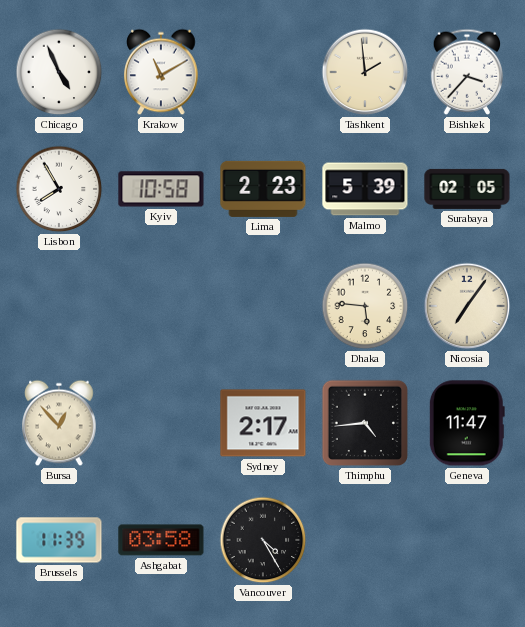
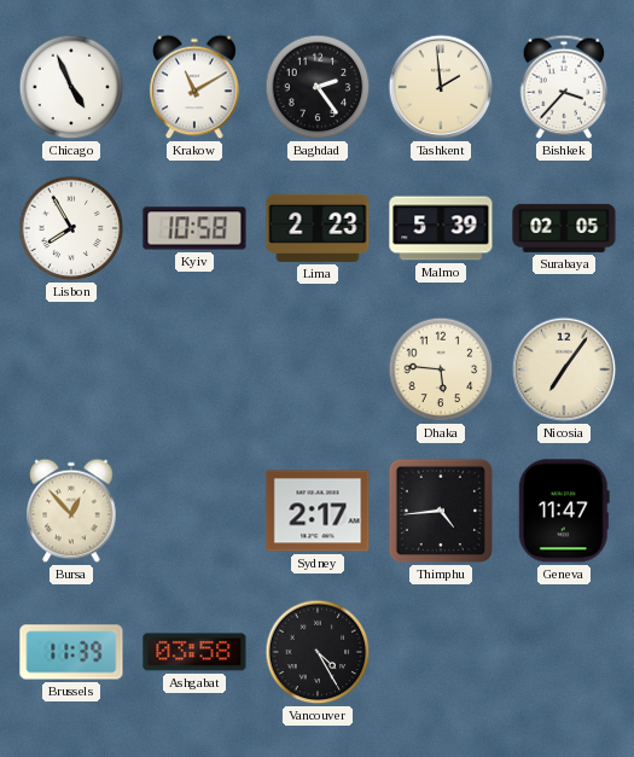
Baghdad: none -> 2:24 (318, 87)
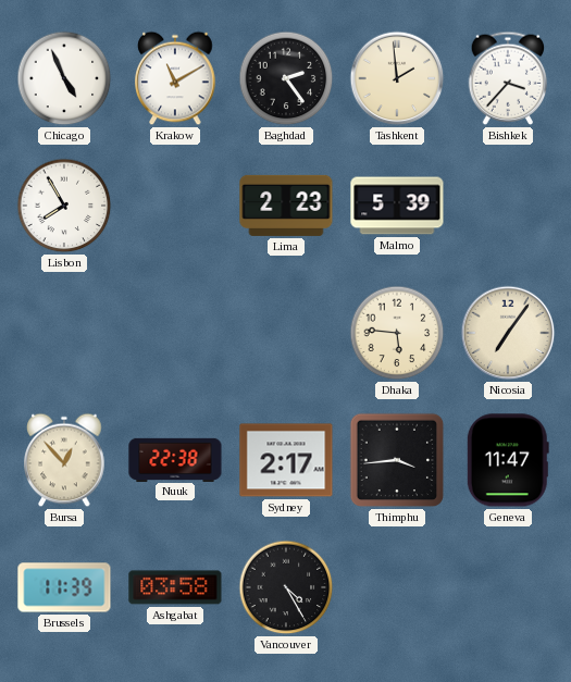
Kyiv: 10:58 -> none (194, 228)
Surabaya: 02:05 -> none (564, 228)
Nuuk: none -> 22:38 (175, 459)
Thimphu: 4:44 -> 3:44 (397, 460)
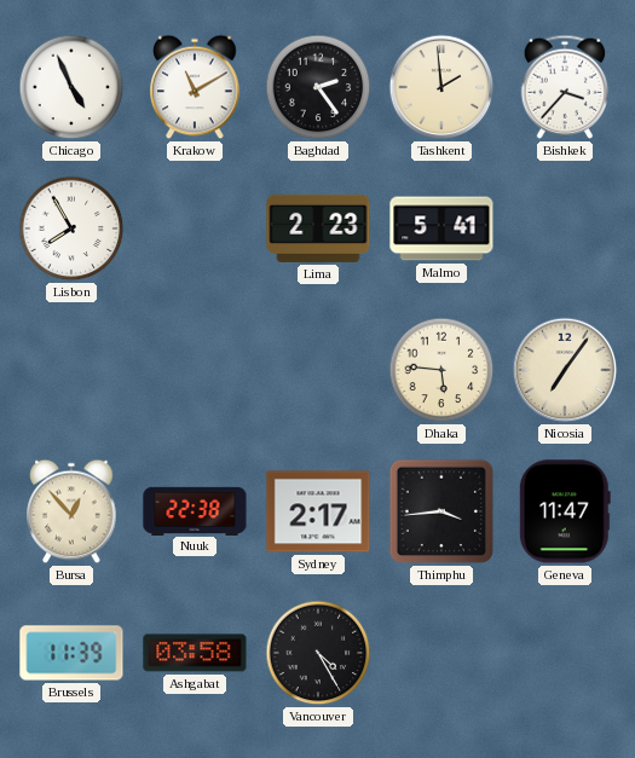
Malmo: 5:39 -> 5:41 (441, 228)
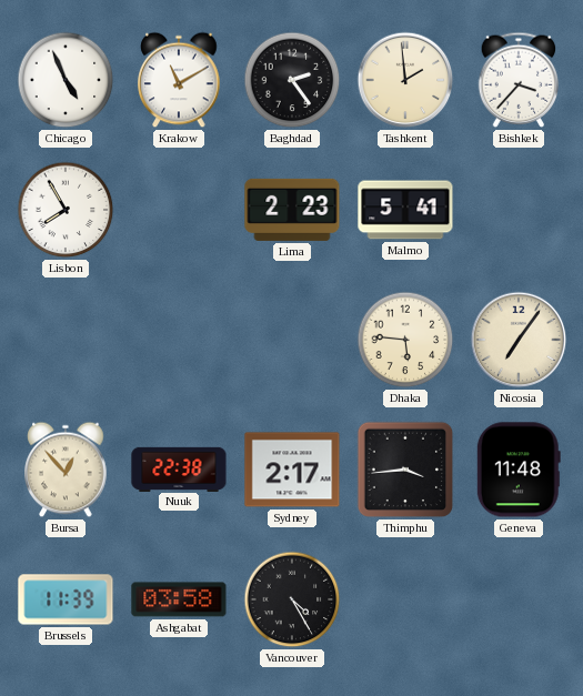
Geneva: 11:47 -> 11:48 (519, 470)
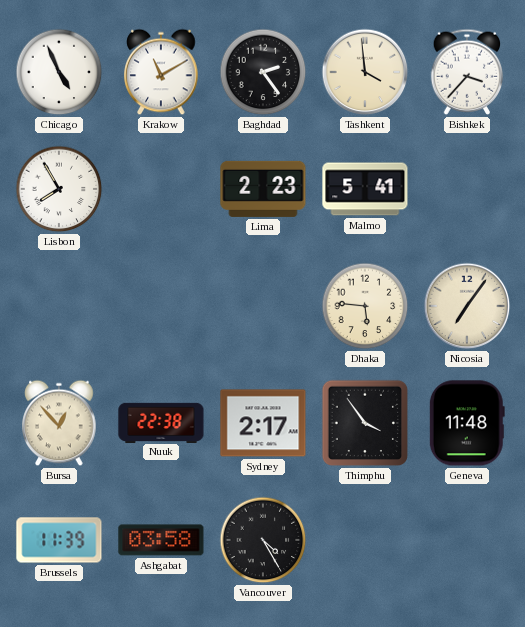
Tashkent: 1:59 -> 3:59 (365, 72)
Thimphu: 3:44 -> 3:54 (365, 423)
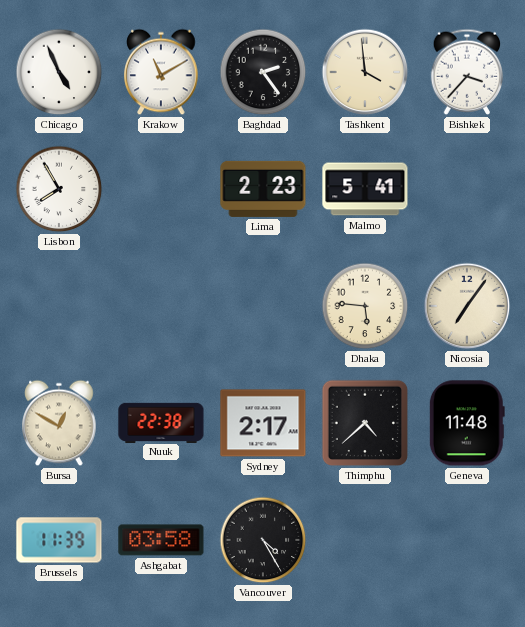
Bursa: 12:53 -> 12:50 (59, 423)
Thimphu: 3:54 -> 4:38 (365, 423)
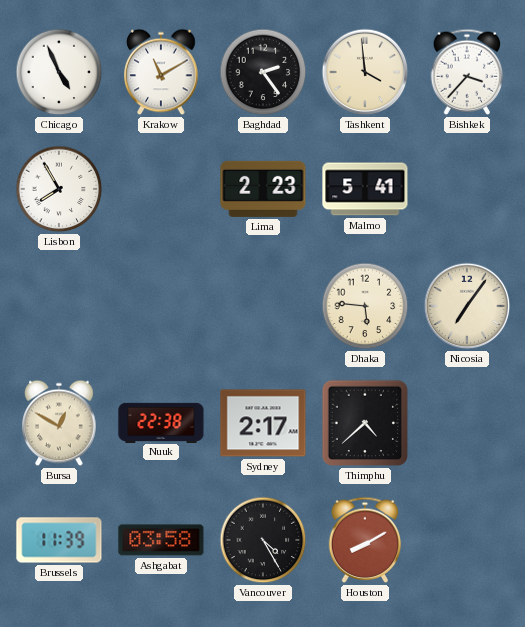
Geneva: 11:48 -> none (467, 423)
Houston: none -> 8:10 (365, 540)
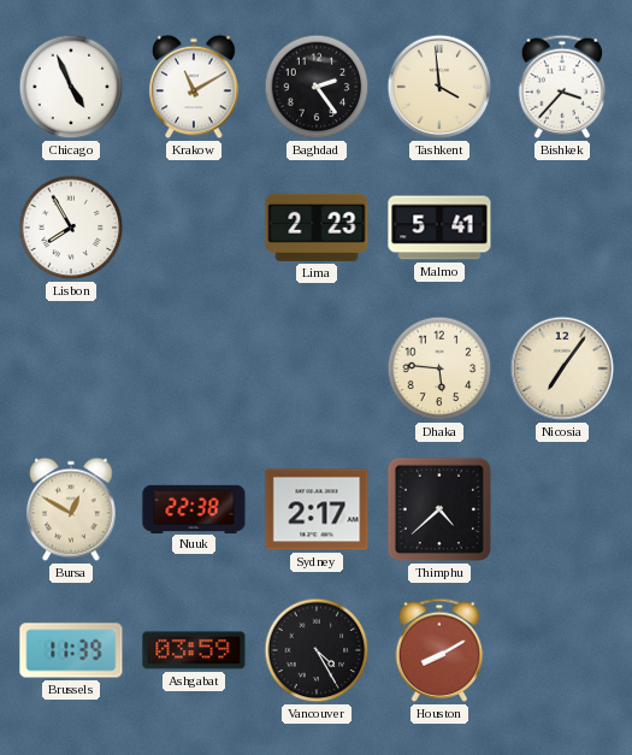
Ashgabat: 03:58 -> 03:59 (194, 650)
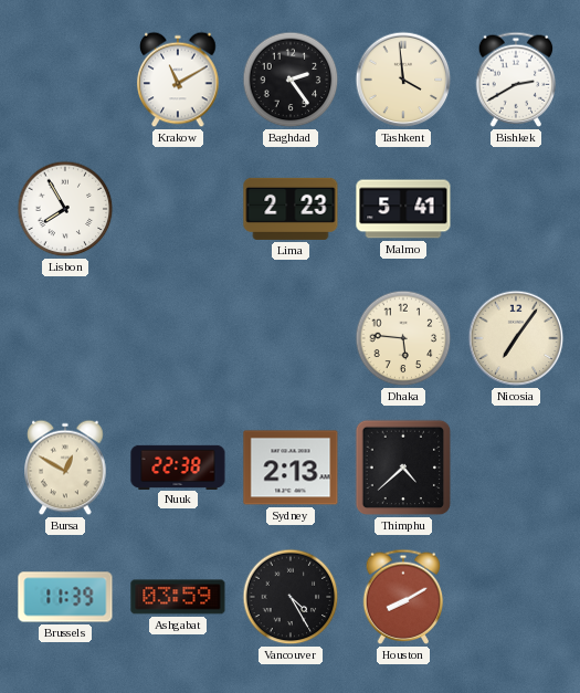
Chicago: 4:56 -> none (71, 87)
Bishkek: 3:37 -> 2:40 (516, 80)
Sydney: 2:17 -> 2:13 (291, 468)
